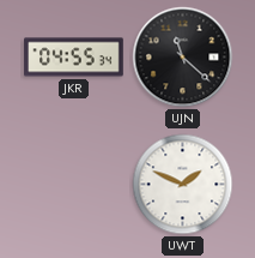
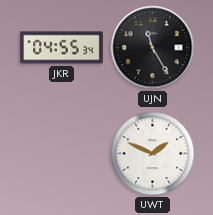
UJN: 11:22 -> 11:25 (153, 48)
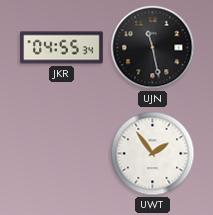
UJN: 11:25 -> 11:28 (153, 48)
UWT: 1:49 -> 1:54 (153, 154)
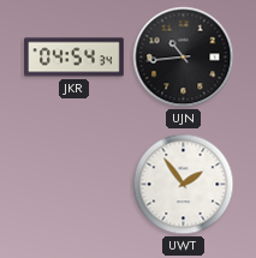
JKR: 04:55 -> 04:54 (75, 58)
UJN: 11:28 -> 10:44 (184, 58)
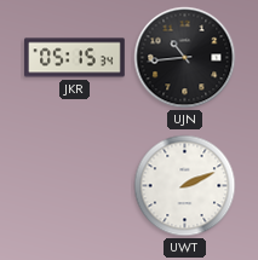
JKR: 04:54 -> 05:15 (75, 58)
UWT: 1:54 -> 2:11 (185, 186)
